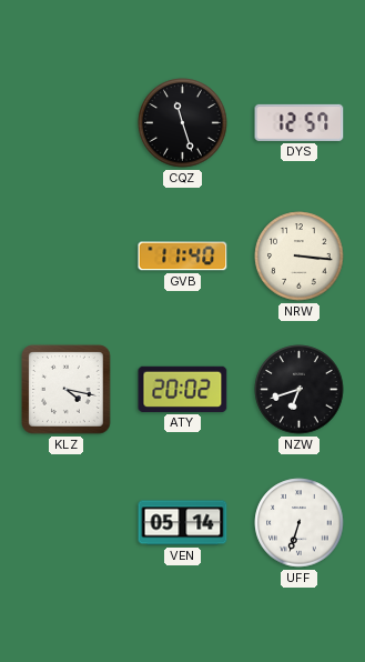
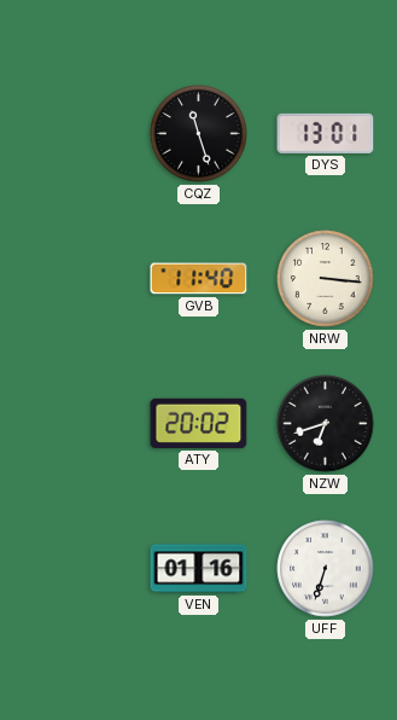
DYS: 12:57 -> 13:01 (326, 133)
KLZ: 4:17 -> none (67, 390)
VEN: 05:14 -> 01:16 (199, 569)
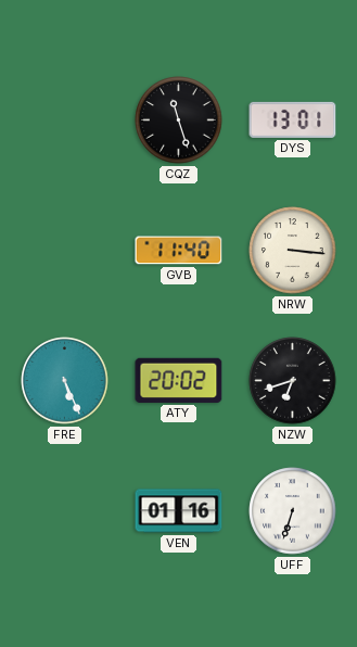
FRE: none -> 5:26 (65, 381)
